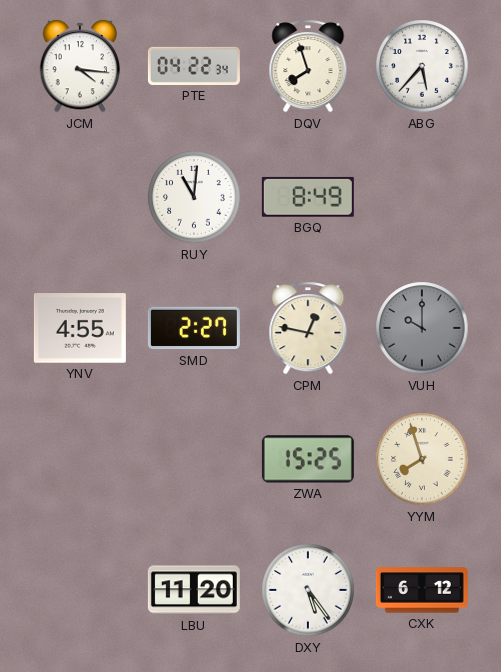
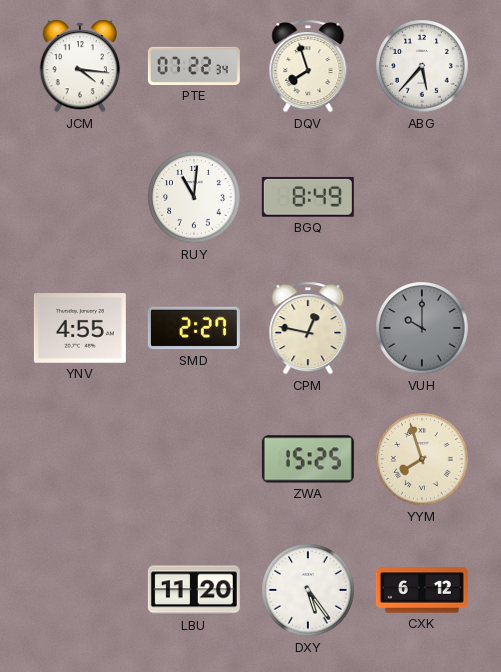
PTE: 04:22 -> 07:22 (194, 66)
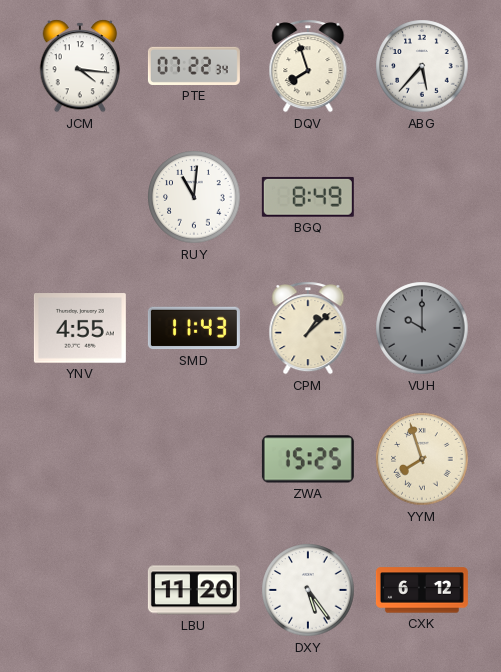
SMD: 2:27 -> 11:43 (194, 328)
CPM: 12:47 -> 1:08 (308, 328)
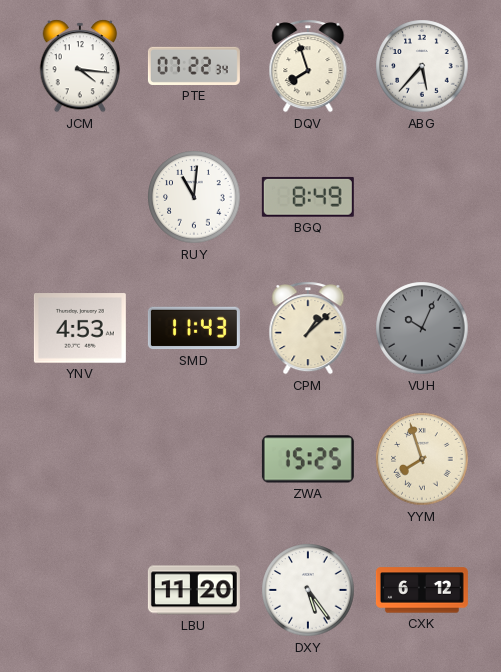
YNV: 4:55 -> 4:53 (80, 328)
VUH: 10:00 -> 10:04 (422, 328)
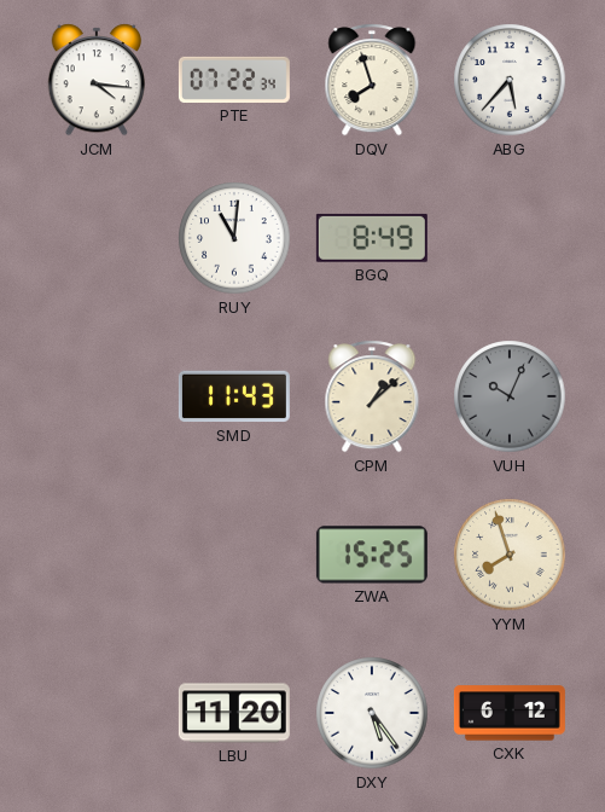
YNV: 4:53 -> none (80, 328)
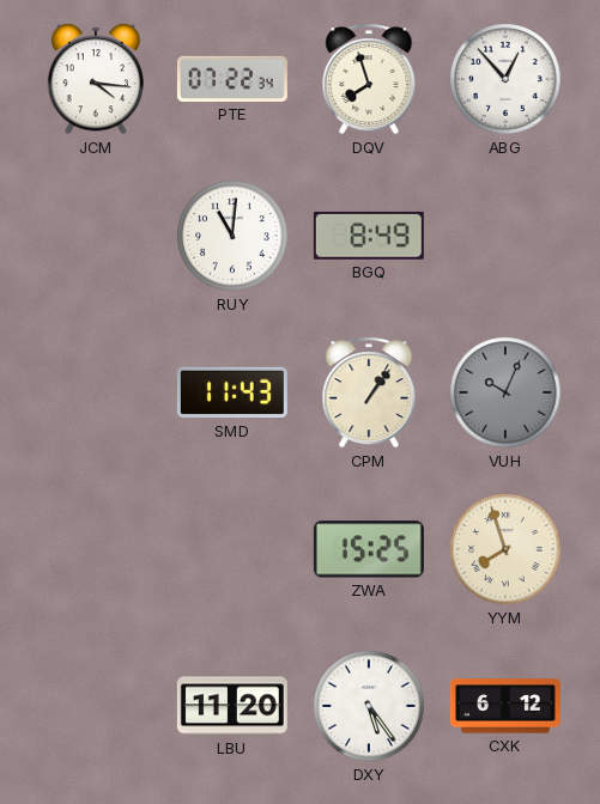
ABG: 5:37 -> 12:53 (505, 79)
CPM: 1:08 -> 1:06 (369, 392)
